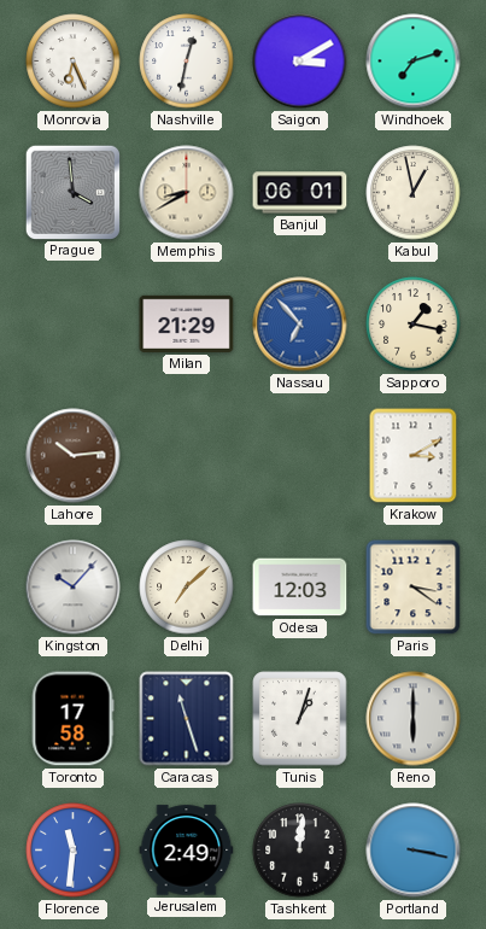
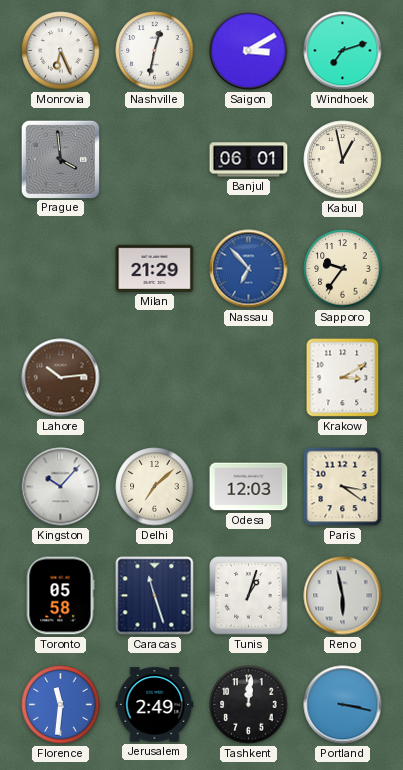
Memphis: 8:40 -> none (187, 193)
Sapporo: 1:17 -> 9:36 (343, 269)
Toronto: 17:58 -> 05:58 (60, 596)
Reno: 6:00 -> 5:58 (343, 596)
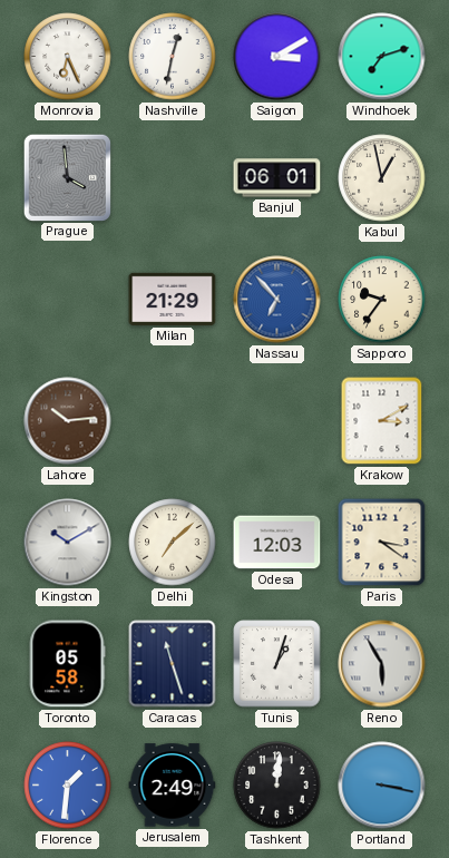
Kingston: 10:07 -> 10:10 (68, 543)
Reno: 5:58 -> 5:55 (382, 664)
Florence: 11:31 -> 1:31 (68, 786)
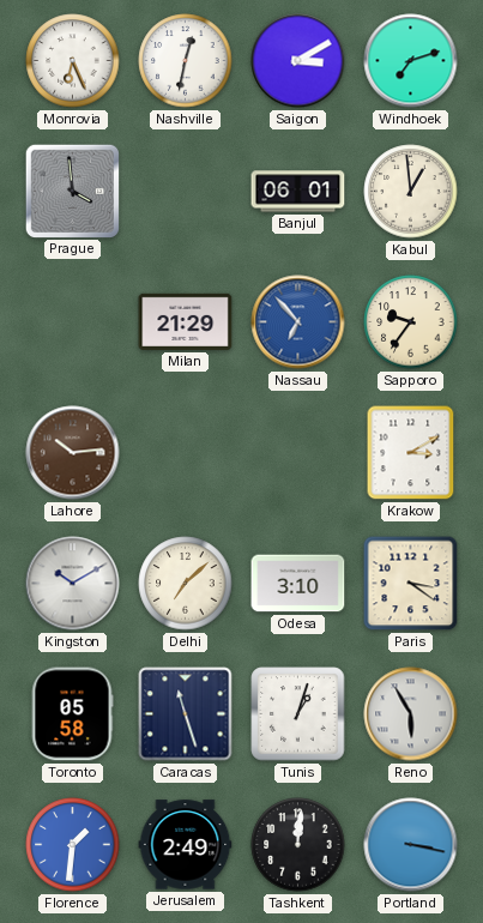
Kabul: 12:58 -> 12:59 (411, 192)
Odesa: 12:03 -> 3:10 (298, 584)
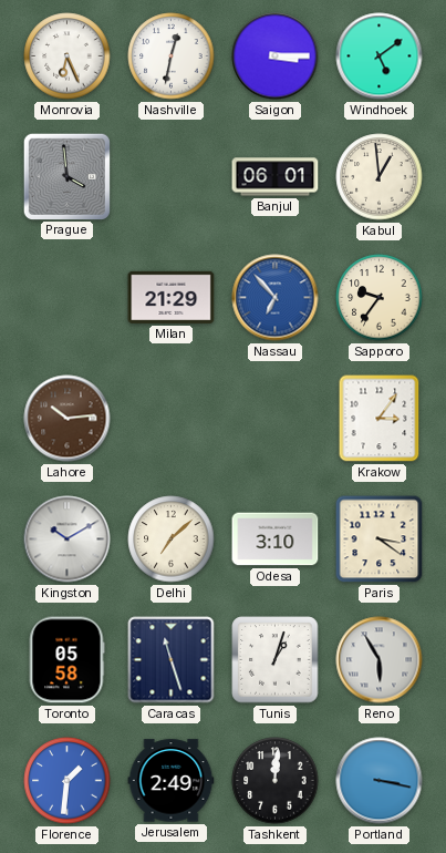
Saigon: 3:10 -> 3:15 (276, 56)
Windhoek: 7:12 -> 5:09 (380, 56)
Krakow: 3:10 -> 3:06 (380, 419)
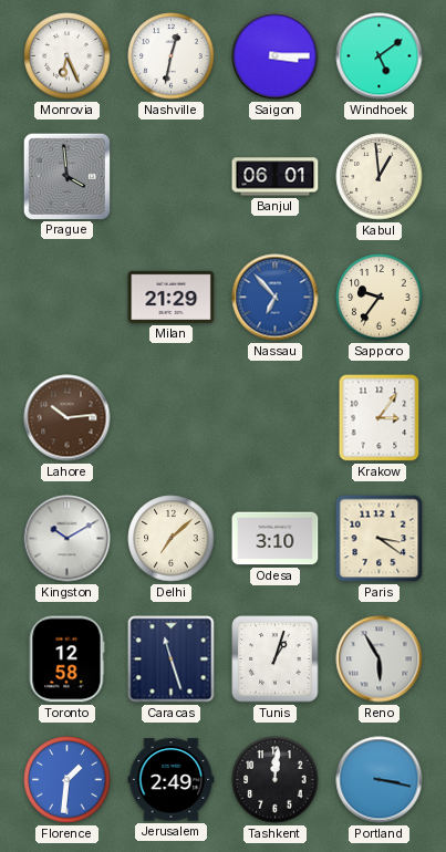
Toronto: 05:58 -> 12:58 (66, 659)
